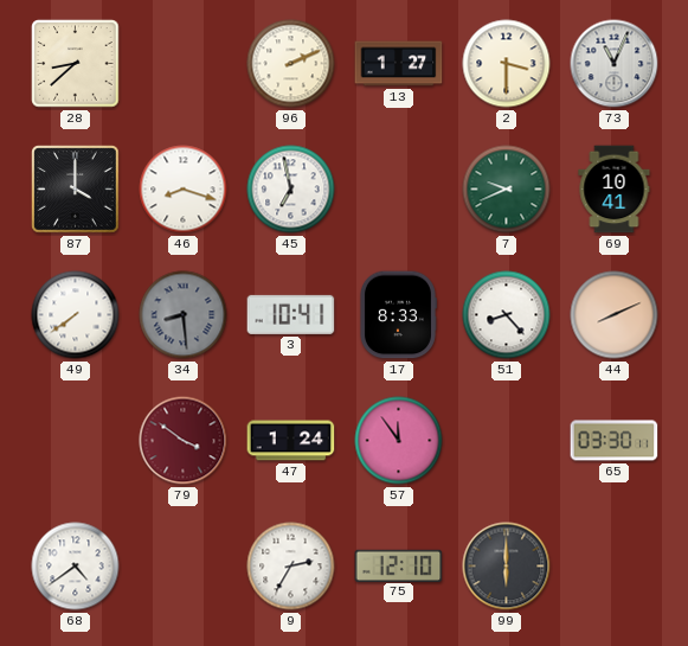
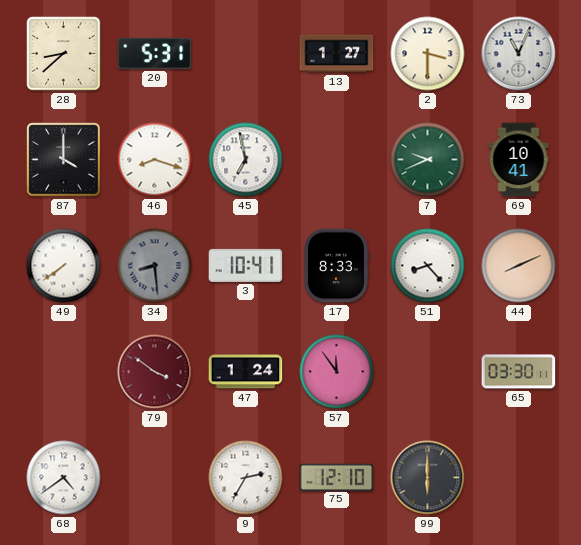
20: none -> 5:31 (155, 53)
96: 2:11 -> none (291, 64)
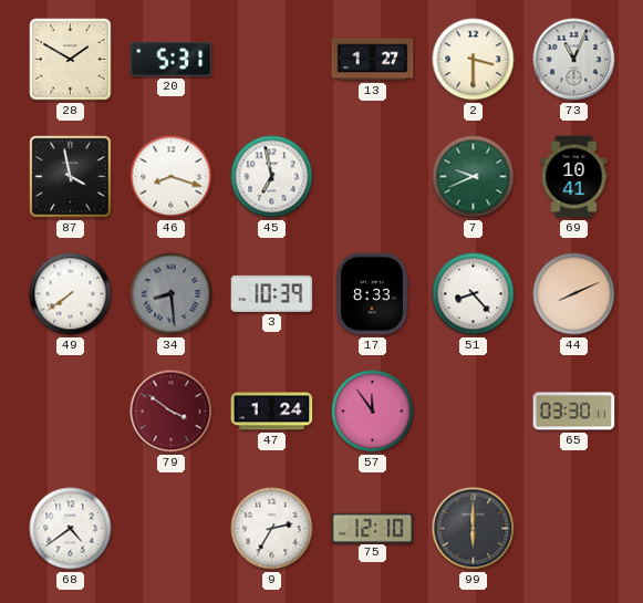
28: 8:38 -> 1:50 (71, 60)
87: 4:00 -> 3:58 (71, 177)
3: 10:41 -> 10:39 (272, 293)
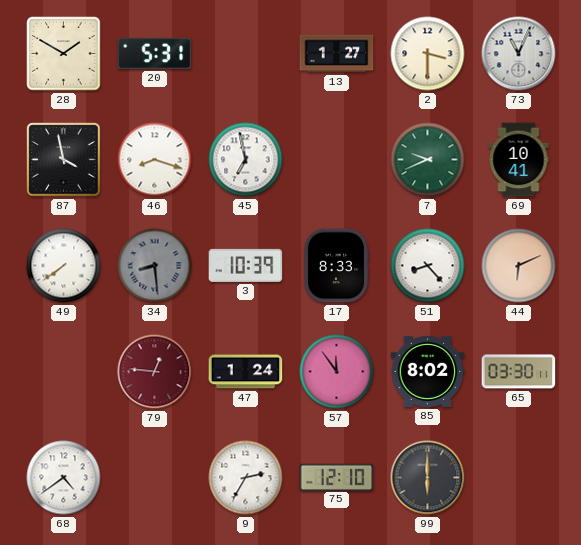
44: 8:11 -> 6:11 (519, 266)
79: 3:51 -> 12:46 (155, 372)
85: none -> 8:02 (428, 371)
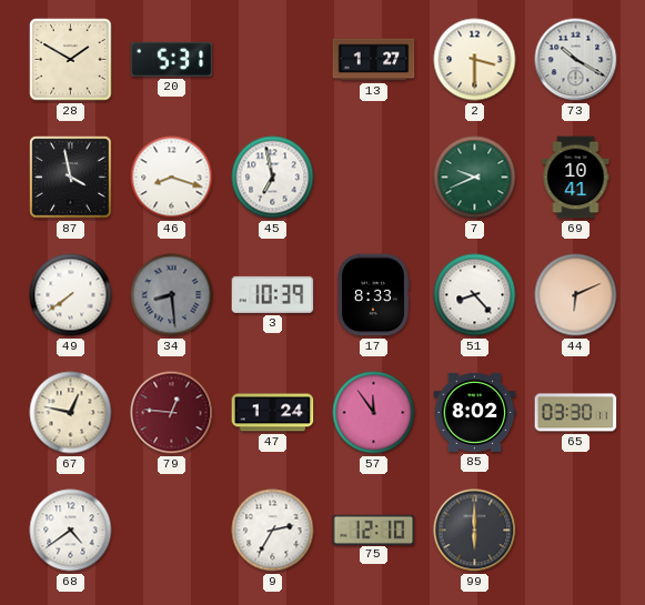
73: 11:04 -> 10:20 (576, 60)
67: none -> 12:47 (71, 413)
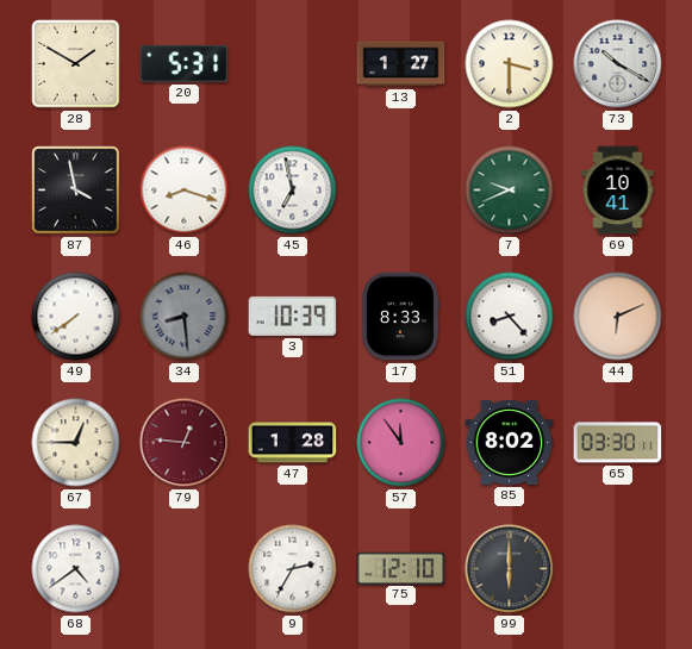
67: 12:47 -> 12:45 (76, 443)
47: 1:24 -> 1:28 (293, 443)
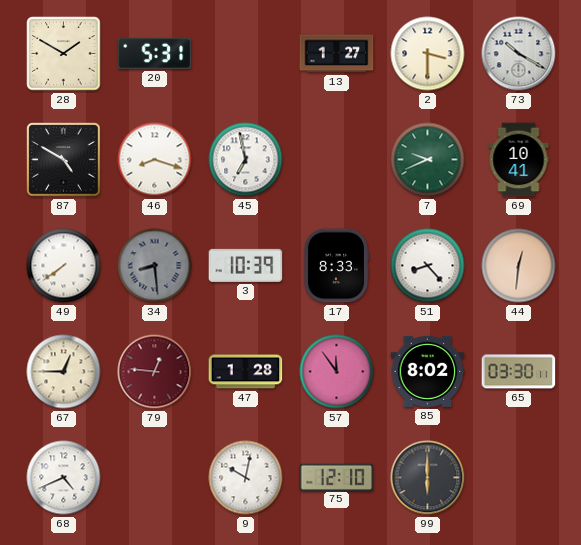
87: 3:58 -> 4:50 (64, 160)
44: 6:11 -> 12:31 (519, 266)
68: 4:39 -> 4:41 (64, 478)
9: 2:35 -> 10:02 (246, 478)
